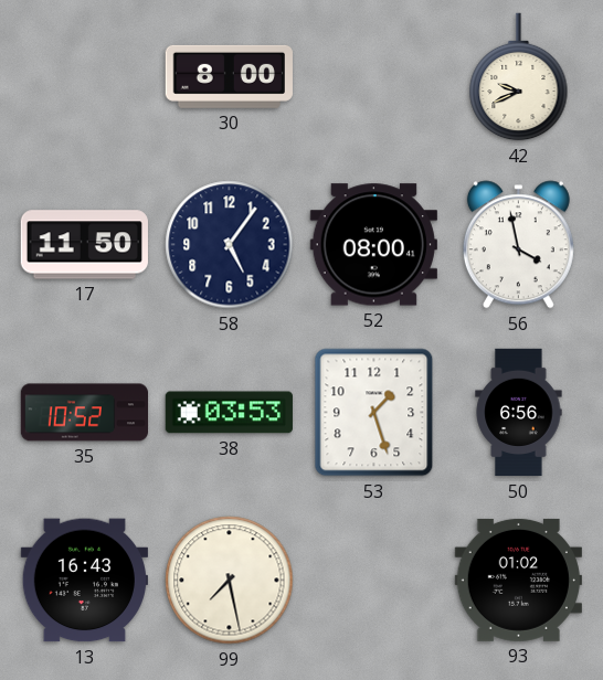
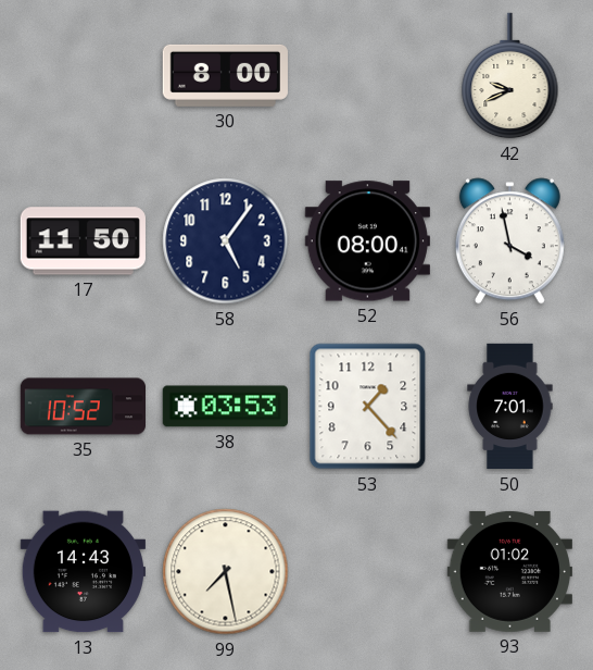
53: 1:27 -> 1:23 (368, 407)
50: 6:56 -> 7:01 (510, 407)
13: 16:43 -> 14:43 (83, 572)
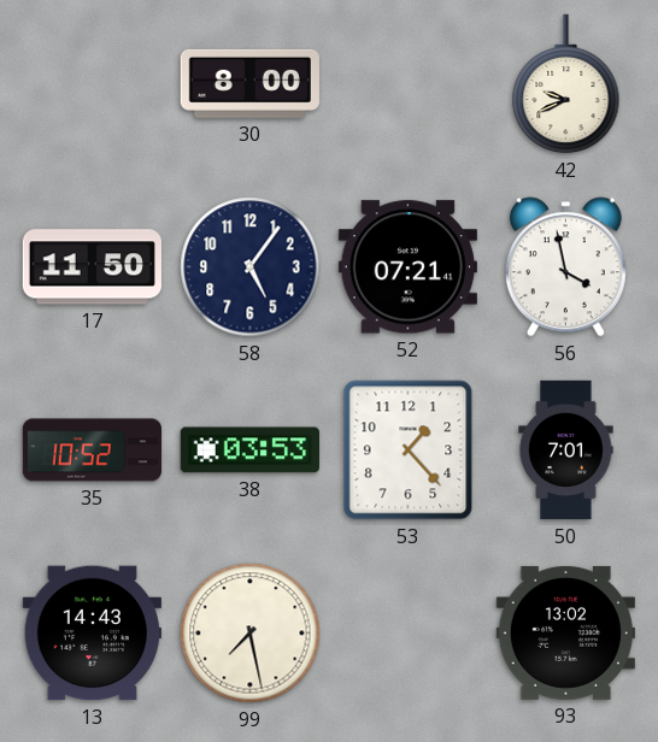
52: 08:00 -> 07:21 (407, 267)
93: 01:02 -> 13:02 (565, 632)
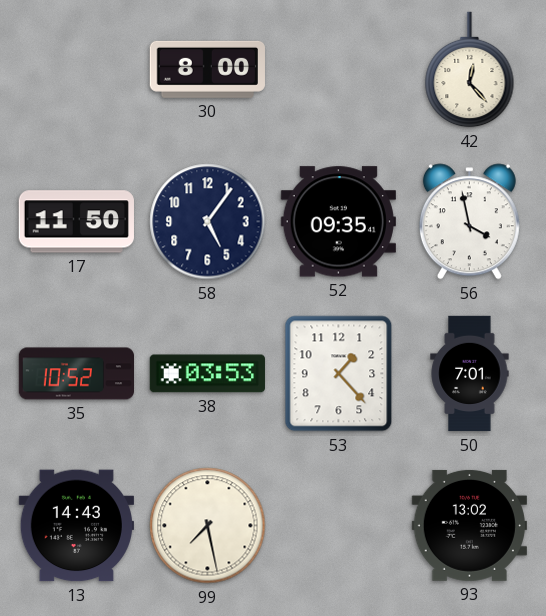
42: 9:41 -> 12:23 (470, 70)
52: 07:21 -> 09:35 (338, 222)
